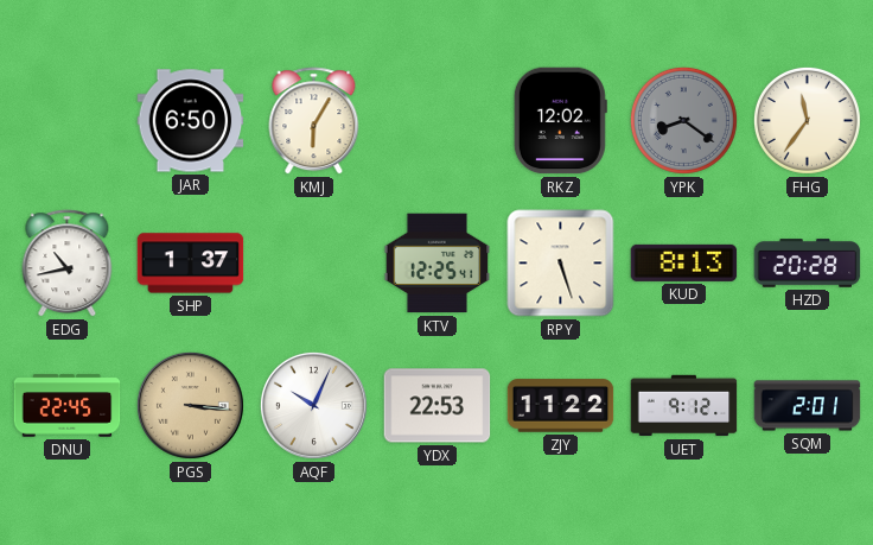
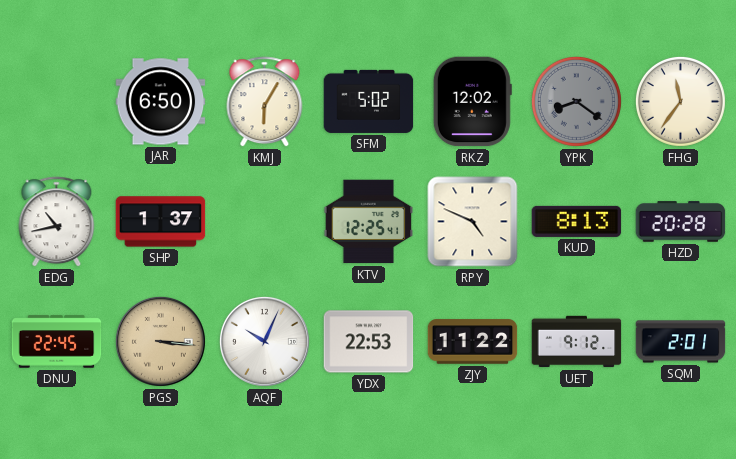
SFM: none -> 5:02 (369, 101)
RPY: 5:27 -> 4:49 (473, 222)
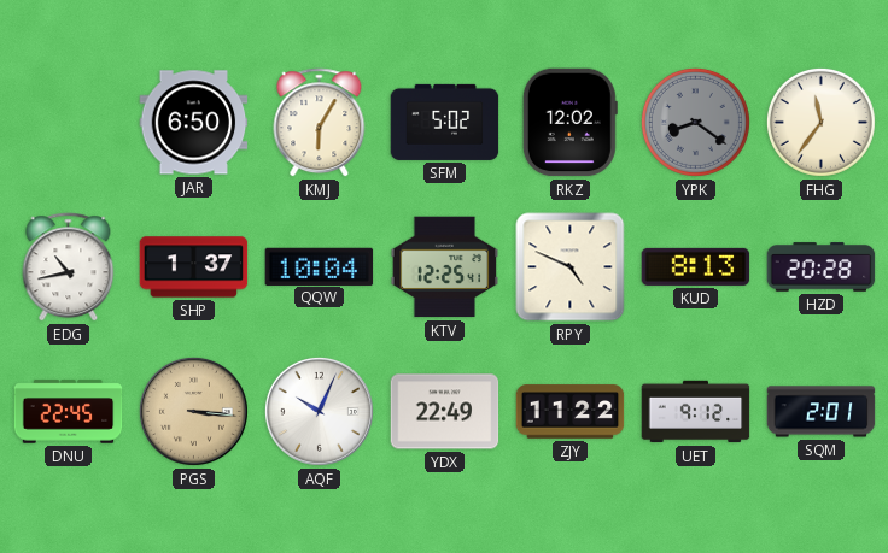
QQW: none -> 10:04 (320, 266)
YDX: 22:53 -> 22:49 (445, 412)
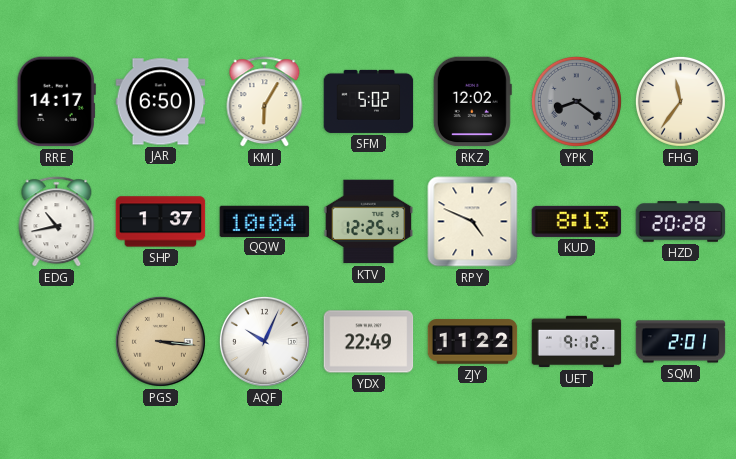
RRE: none -> 14:17 (56, 102)
DNU: 22:45 -> none (69, 412)
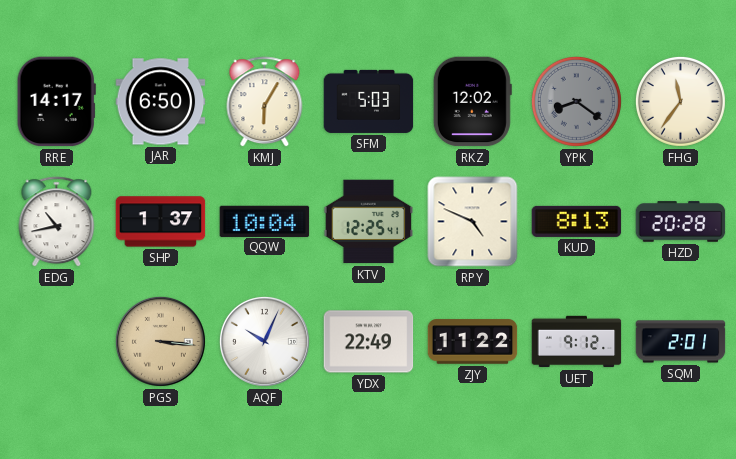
SFM: 5:02 -> 5:03 (369, 101)
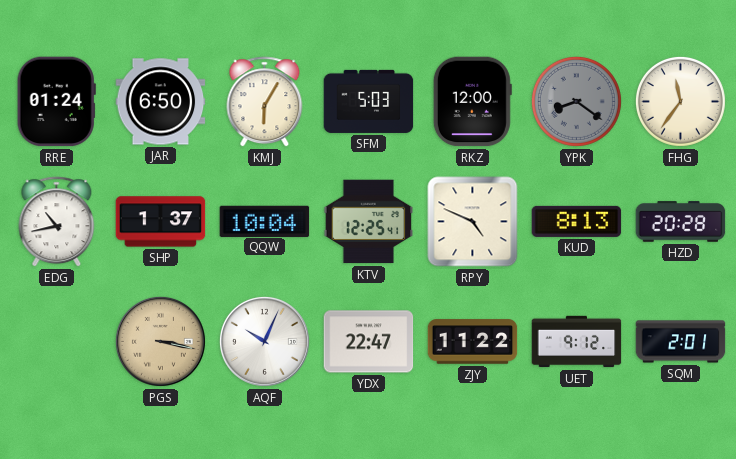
RRE: 14:17 -> 01:24 (56, 102)
RKZ: 12:02 -> 12:00 (472, 102)
PGS: 3:16 -> 3:17 (160, 341)
YDX: 22:49 -> 22:47 (369, 342)
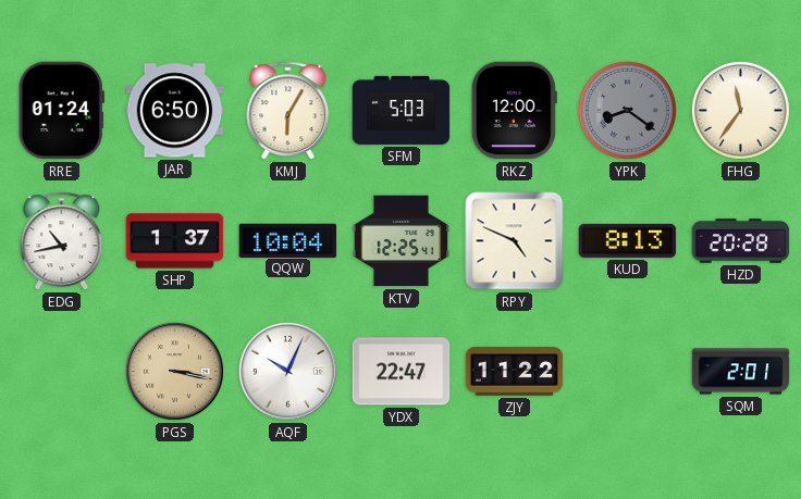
UET: 9:12 -> none (577, 342)
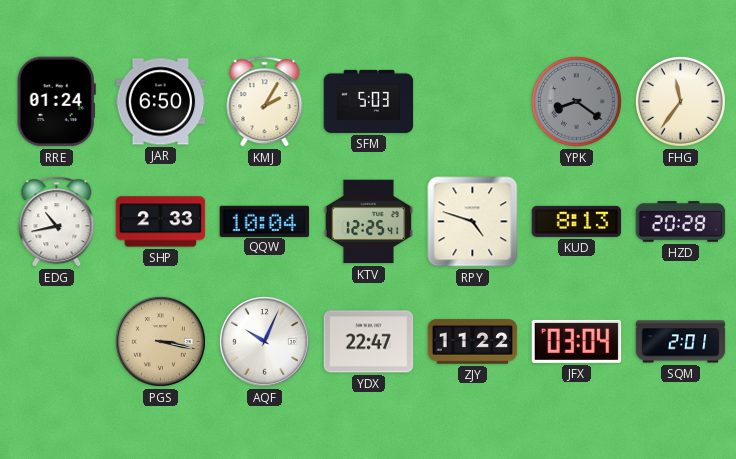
KMJ: 6:05 -> 2:05 (265, 102)
RKZ: 12:00 -> none (514, 111)
SHP: 1:37 -> 2:33 (161, 222)
RPY: 4:49 -> 4:48 (473, 222)
JFX: none -> 03:04 (577, 341)
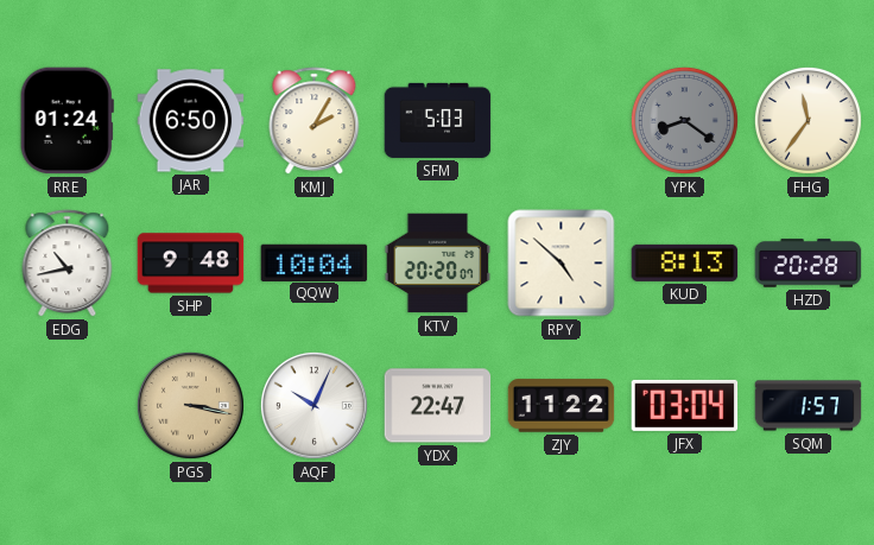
SHP: 2:33 -> 9:48 (191, 264)
KTV: 12:25 -> 20:20 (438, 264)
RPY: 4:48 -> 4:52 (562, 264)
SQM: 2:01 -> 1:57 (809, 406)
